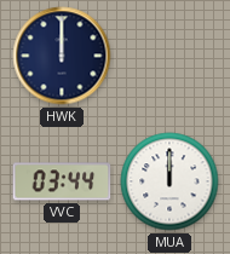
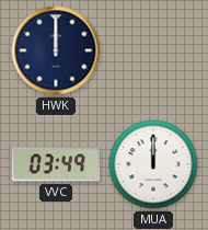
VVC: 03:44 -> 03:49 (56, 164)
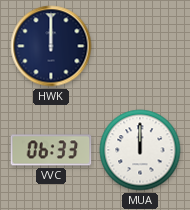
VVC: 03:49 -> 06:33 (51, 150)
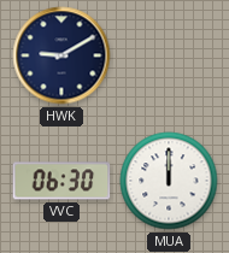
HWK: 12:00 -> 9:10 (61, 55)
VVC: 06:33 -> 06:30 (61, 181)
